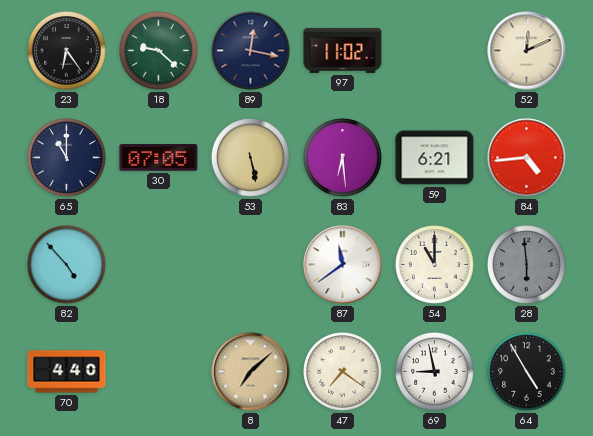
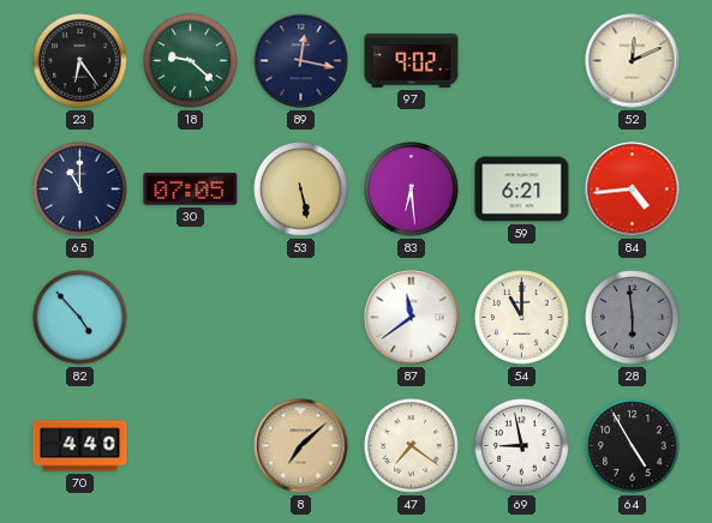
97: 11:02 -> 9:02 (412, 60)
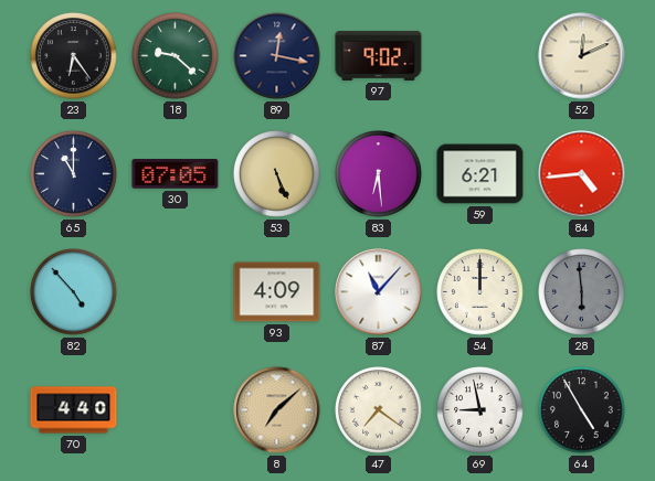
53: 5:28 -> 5:26 (277, 174)
93: none -> 4:09 (277, 292)
87: 11:39 -> 11:07 (379, 292)
54: 11:00 -> 12:00 (480, 292)
